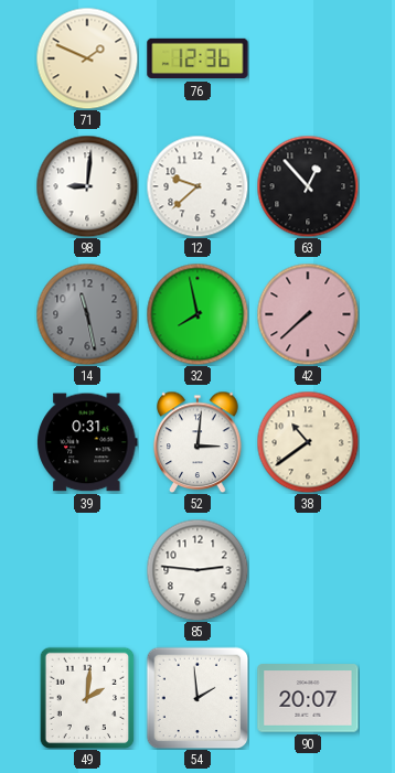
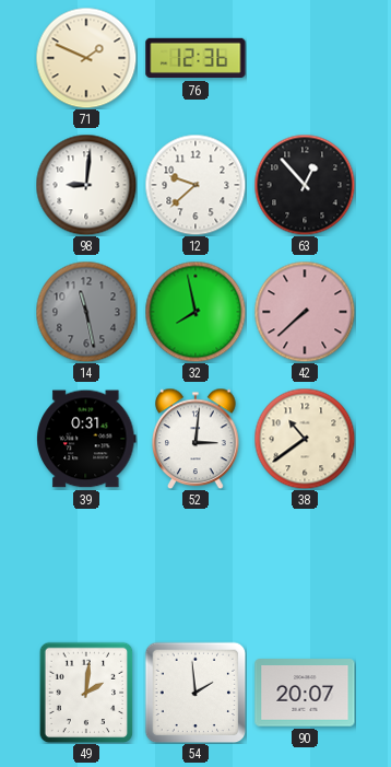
85: 2:46 -> none (197, 570)
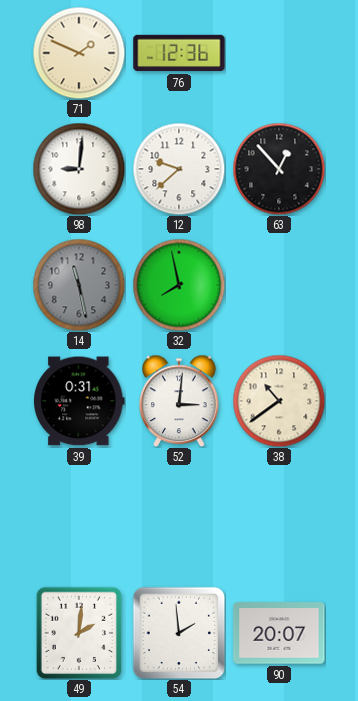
42: 7:38 -> none (305, 312)
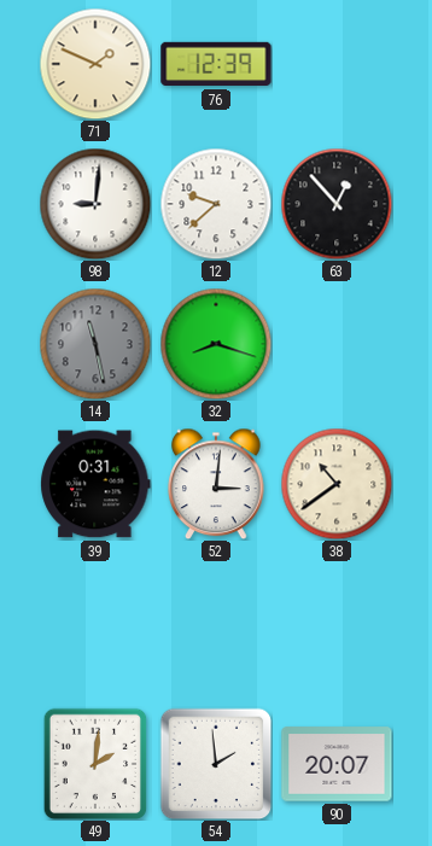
76: 12:36 -> 12:39 (216, 64)
32: 7:58 -> 8:18 (216, 344)
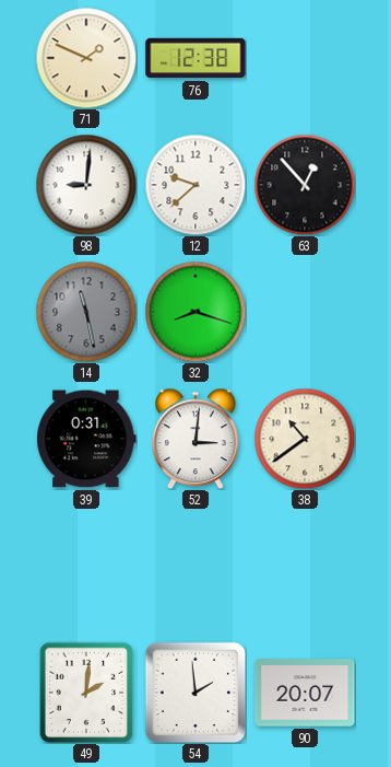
76: 12:39 -> 12:38 (195, 58)
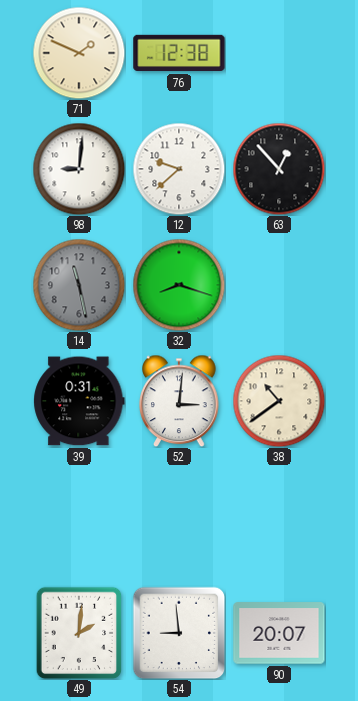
54: 1:59 -> 8:59 (179, 633)
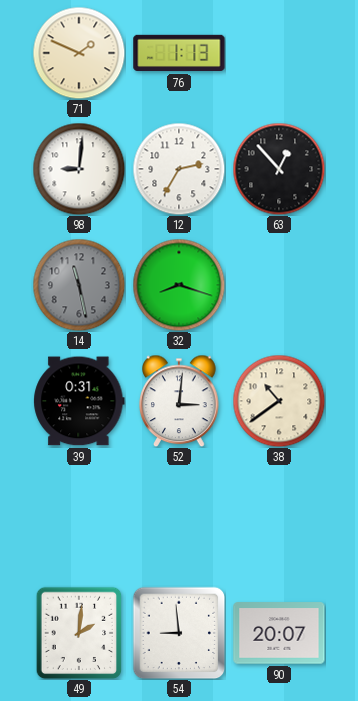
76: 12:38 -> 1:13 (179, 53)
12: 9:38 -> 2:35 (179, 169)
